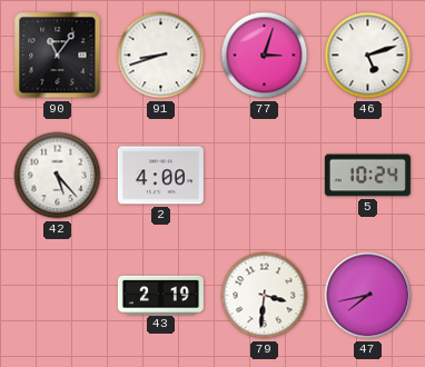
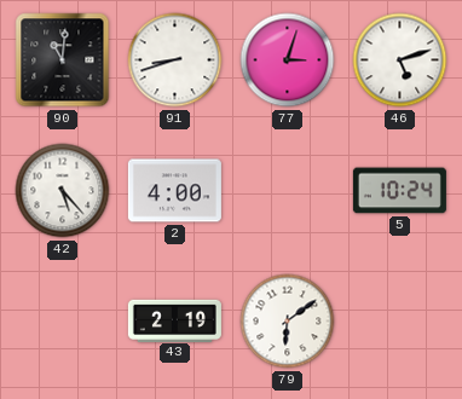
90: 11:06 -> 11:01 (63, 60)
79: 3:31 -> 6:09 (288, 322)
47: 7:43 -> none (368, 296)
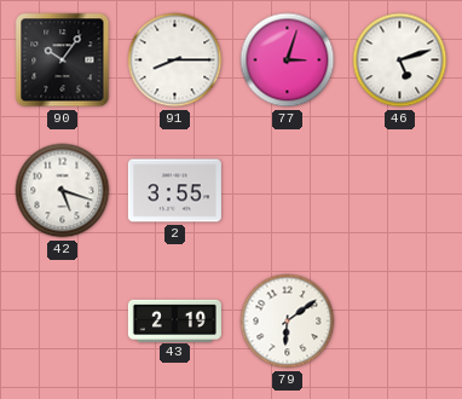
90: 11:01 -> 10:06 (63, 60)
91: 8:42 -> 8:15 (175, 60)
42: 5:23 -> 5:18 (63, 191)
2: 4:00 -> 3:55 (174, 191)
5: 10:24 -> none (399, 191)
